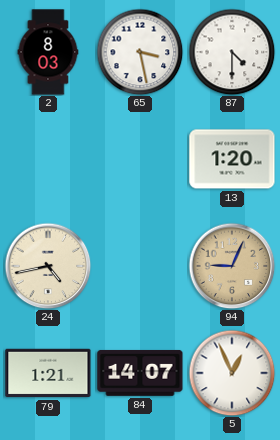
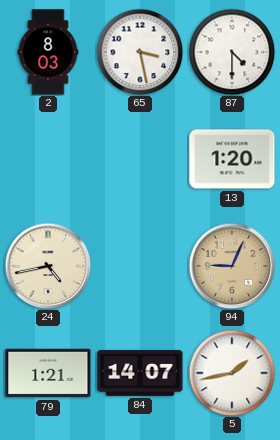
5: 12:56 -> 1:43 (232, 373)
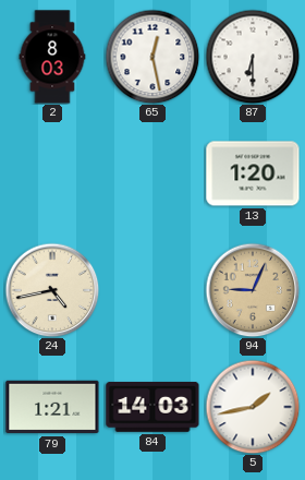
65: 3:28 -> 12:28 (152, 57)
87: 4:30 -> 6:30 (253, 57)
84: 14:07 -> 14:03 (152, 407)
